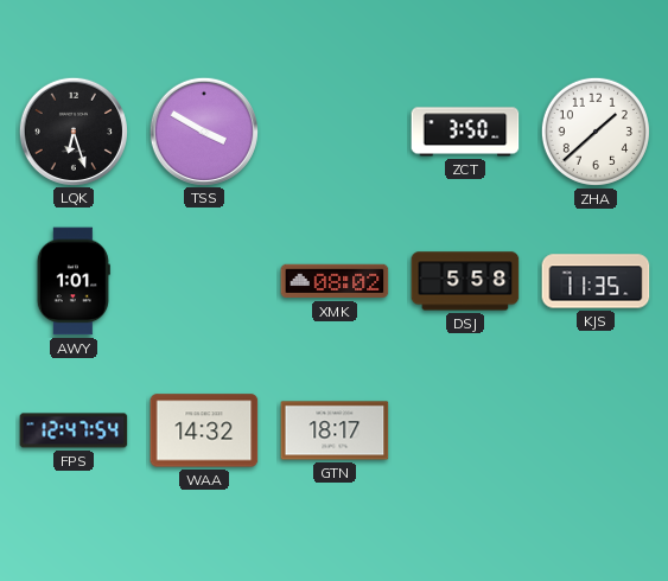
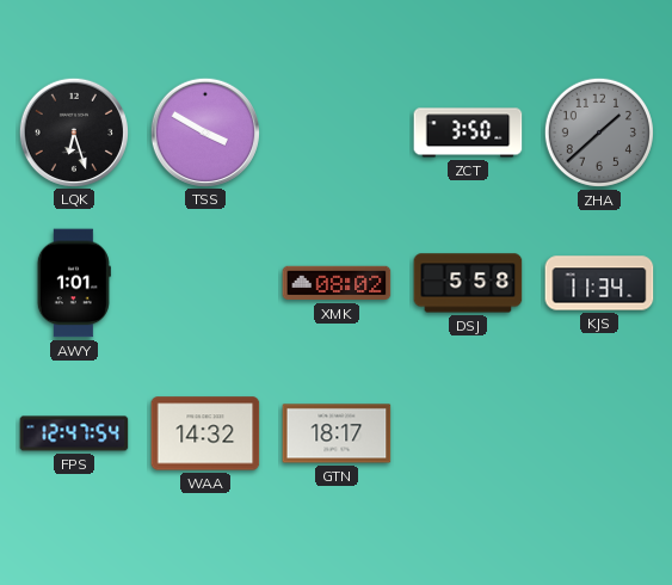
ZHA dial: white -> grey (599, 133)
KJS: 11:35 -> 11:34 (599, 283)
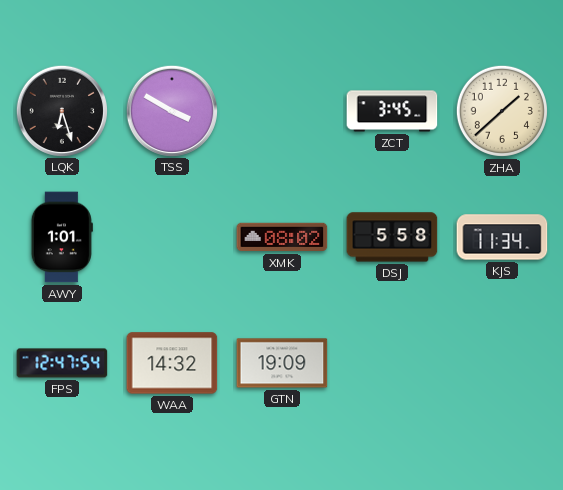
ZCT: 3:50 -> 3:45 (392, 111)
ZHA dial: grey -> cream (502, 111)
GTN: 18:17 -> 19:09 (282, 363)
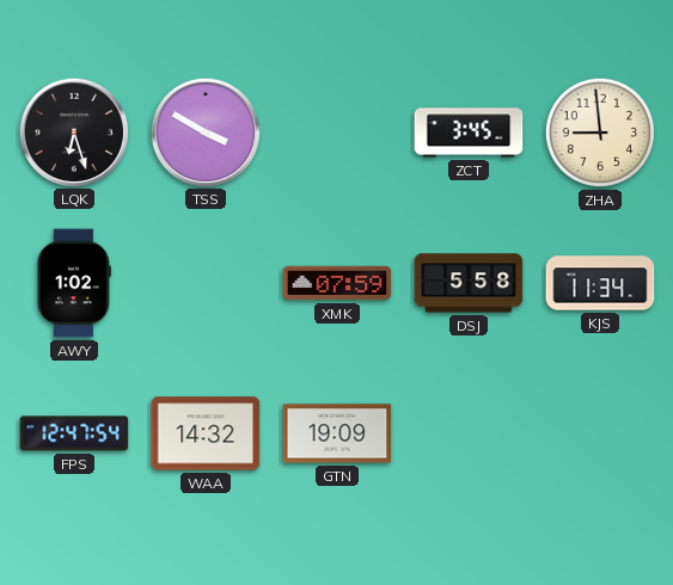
ZHA: 1:38 -> 8:59 (600, 133)
AWY: 1:01 -> 1:02 (74, 283)
XMK: 08:02 -> 07:59 (337, 283)
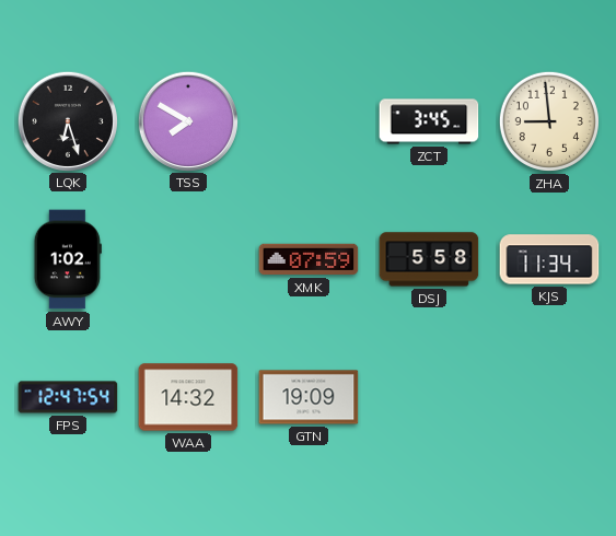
TSS: 3:50 -> 7:50 (187, 120)
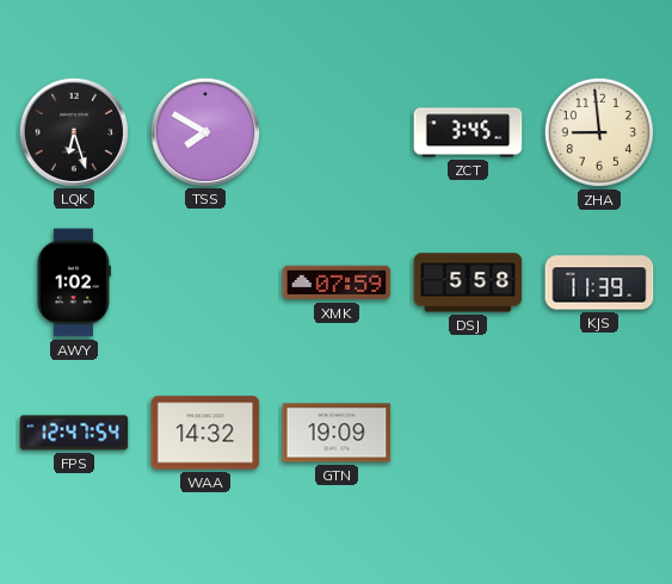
KJS: 11:34 -> 11:39 (599, 282)
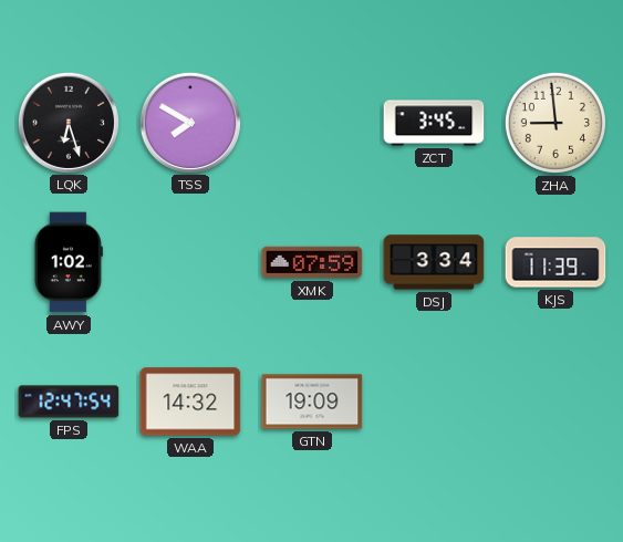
DSJ: 5:58 -> 3:34 (434, 262)
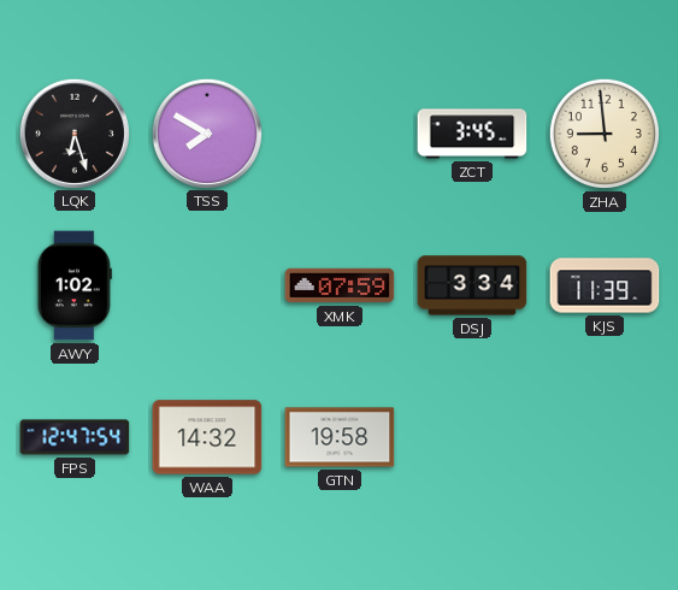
GTN: 19:09 -> 19:58 (340, 437)
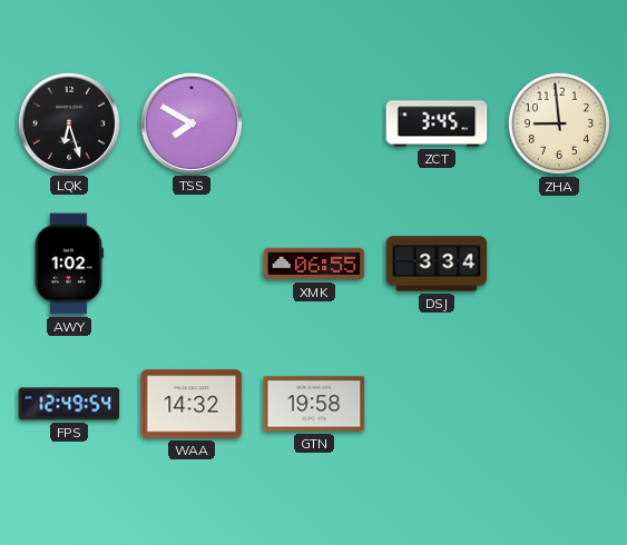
XMK: 07:59 -> 06:55 (314, 264)
KJS: 11:39 -> none (605, 285)
FPS: 12:47 -> 12:49 (69, 404)
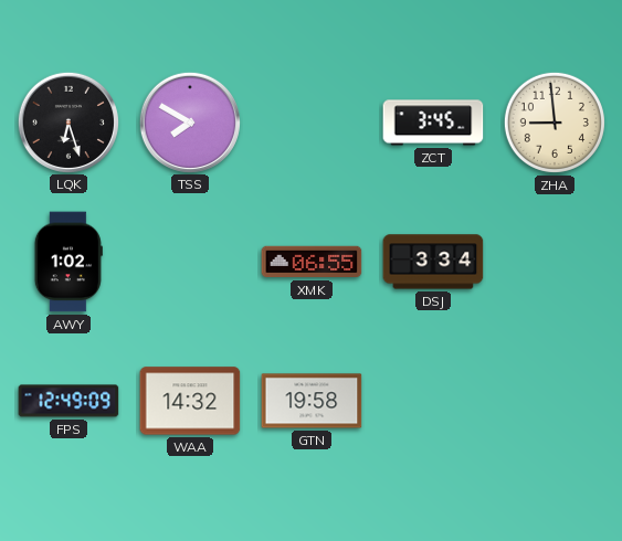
FPS: 12:49:54 -> 12:49:09 (68, 401)
